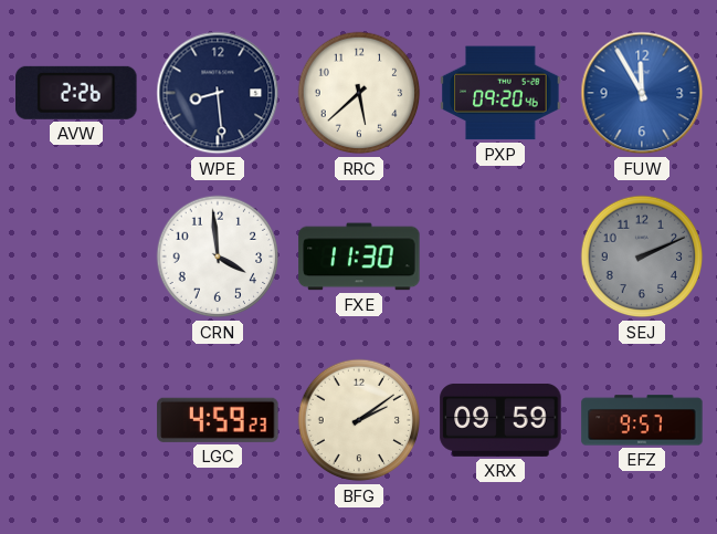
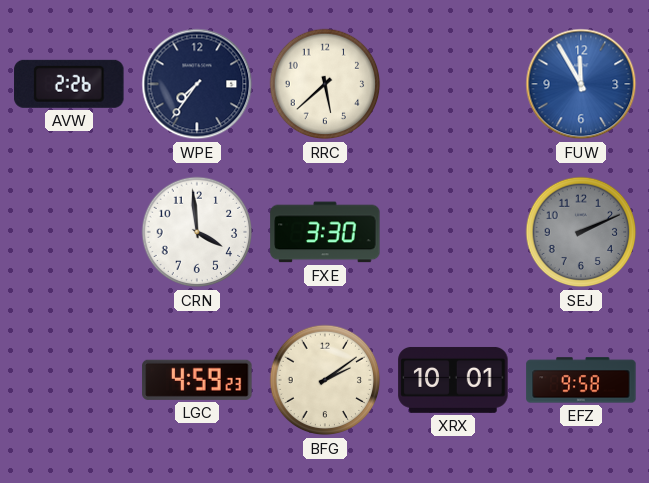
WPE: 8:29 -> 7:36 (197, 84)
PXP: 09:20 -> none (500, 93)
FXE: 11:30 -> 3:30 (325, 232)
XRX: 09:59 -> 10:01 (453, 380)
EFZ: 9:57 -> 9:58 (581, 380)
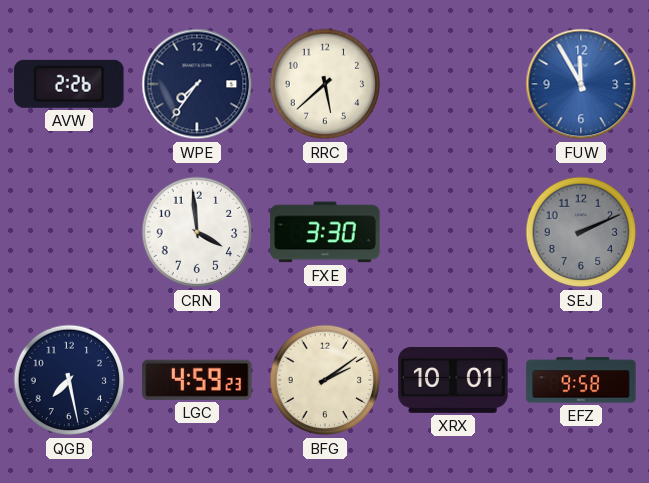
QGB: none -> 7:28 (69, 380)
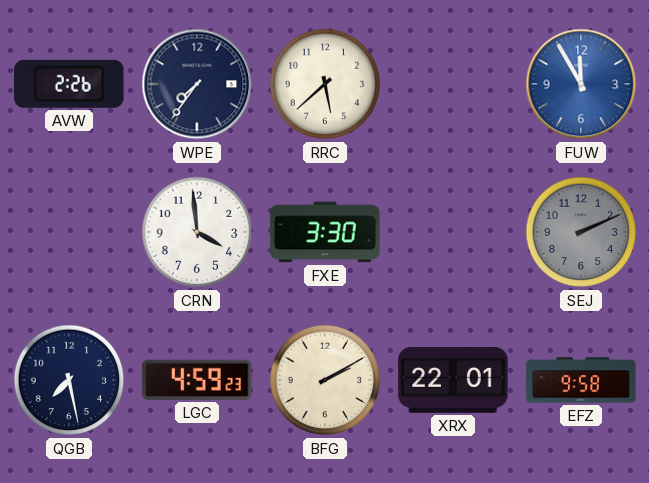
BFG: 2:09 -> 2:10 (325, 380)
XRX: 10:01 -> 22:01 (453, 380)
